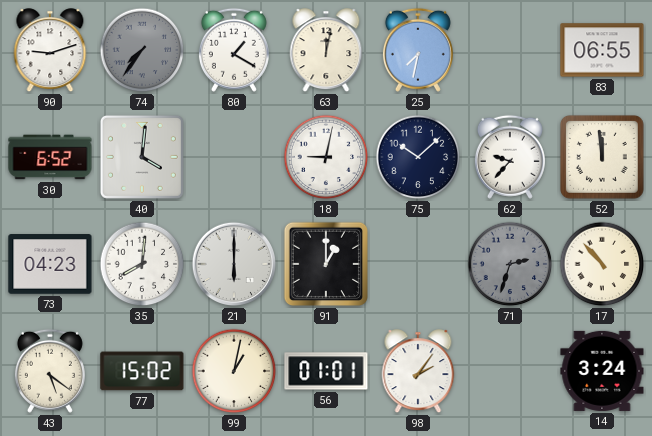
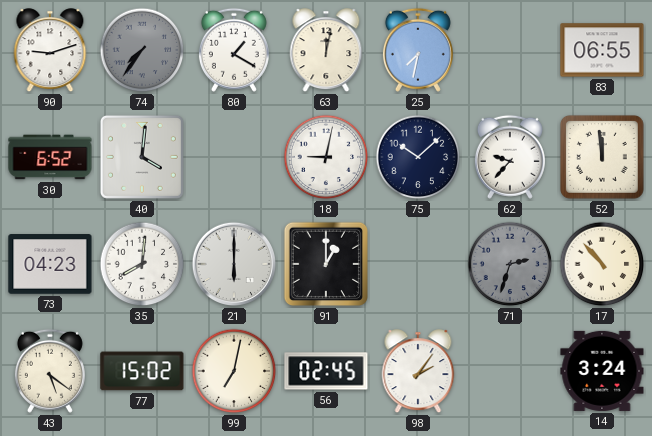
99: 1:02 -> 7:02 (234, 371)
56: 01:01 -> 02:45 (326, 371)
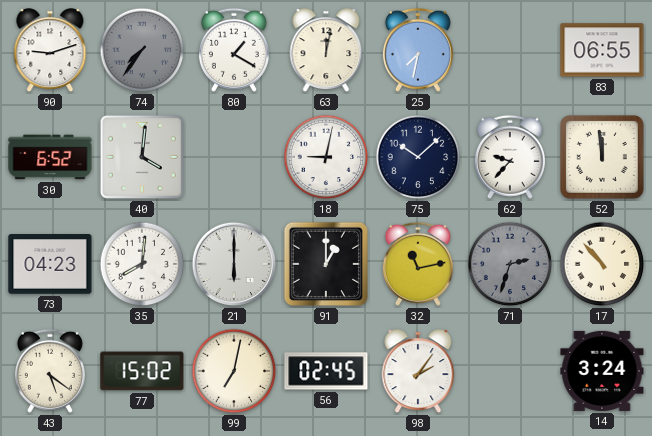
32: none -> 11:13 (418, 264)
